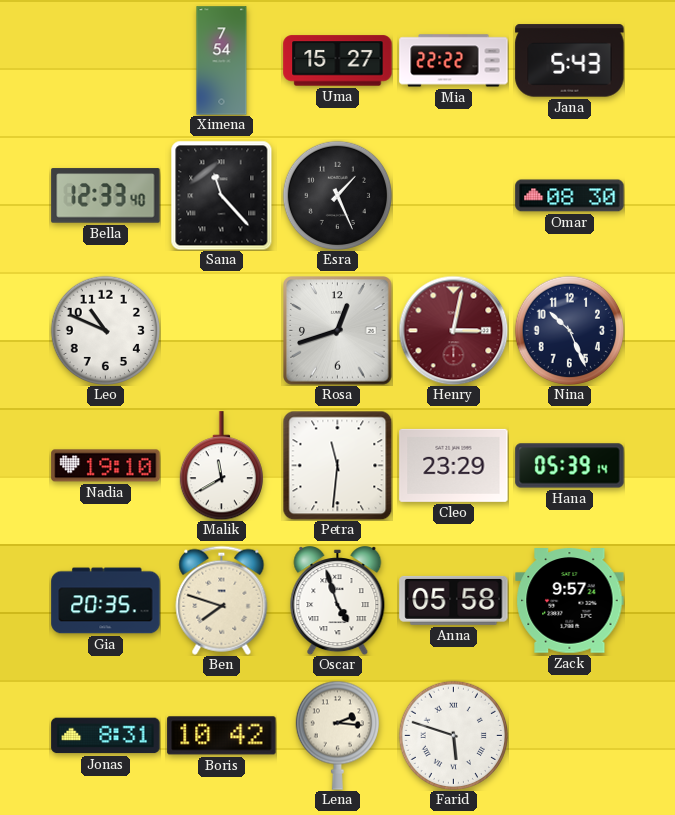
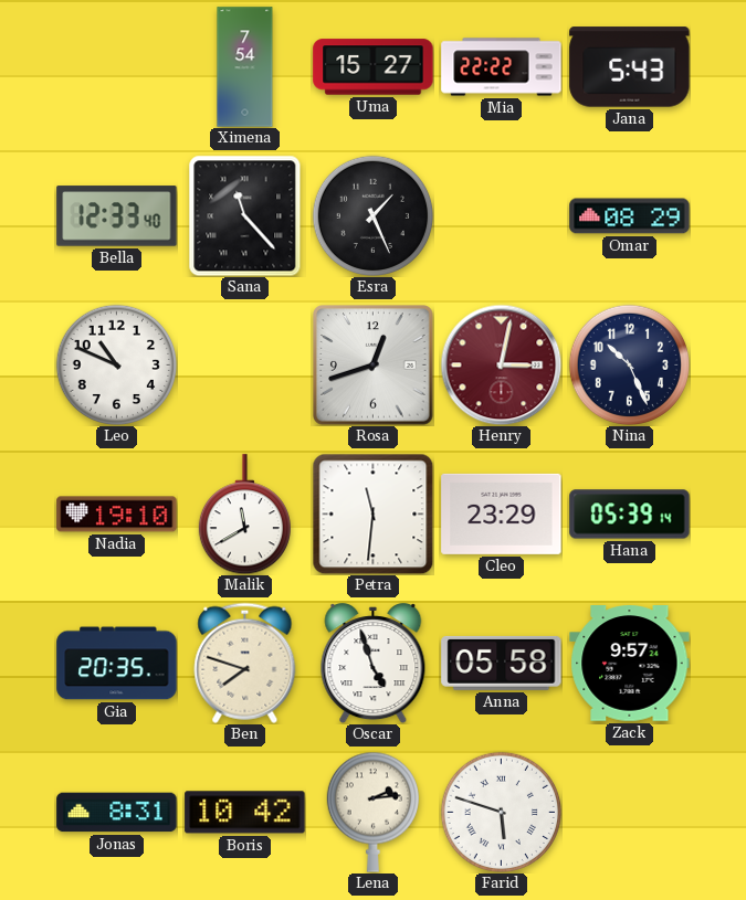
Omar: 08:30 -> 08:29 (630, 216)
Lena: 2:16 -> 2:14 (372, 812)
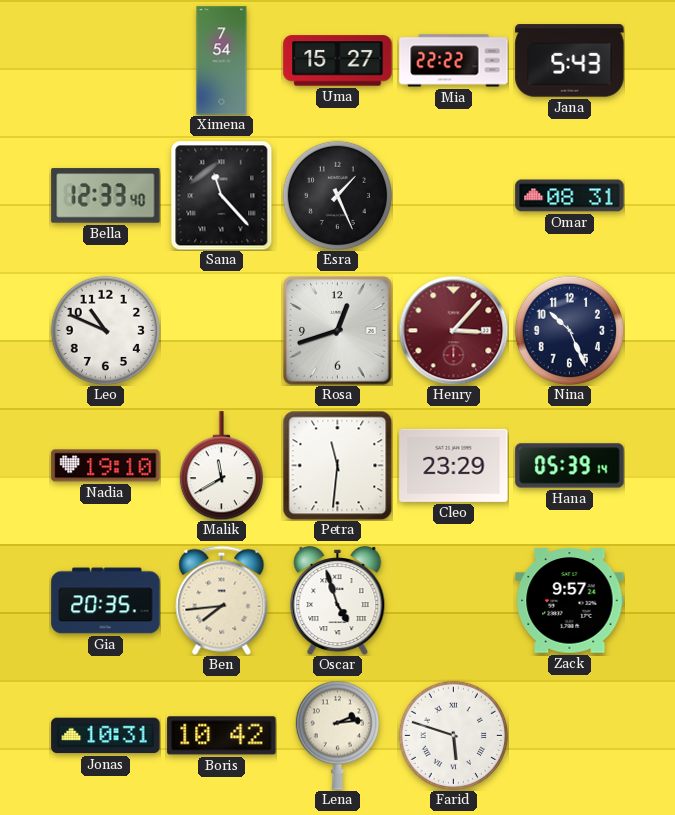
Omar: 08:29 -> 08:31 (570, 196)
Henry: 3:02 -> 3:07 (453, 330)
Ben: 7:48 -> 7:44 (222, 600)
Anna: 05:58 -> none (502, 663)
Jonas: 8:31 -> 10:31 (106, 736)
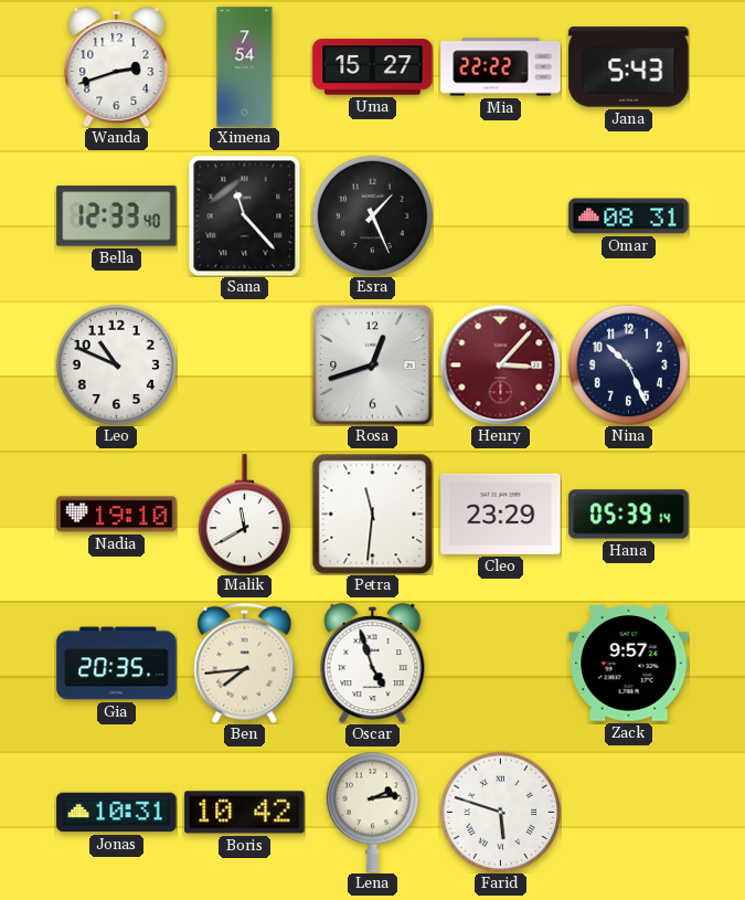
Wanda: none -> 2:42 (117, 67)
